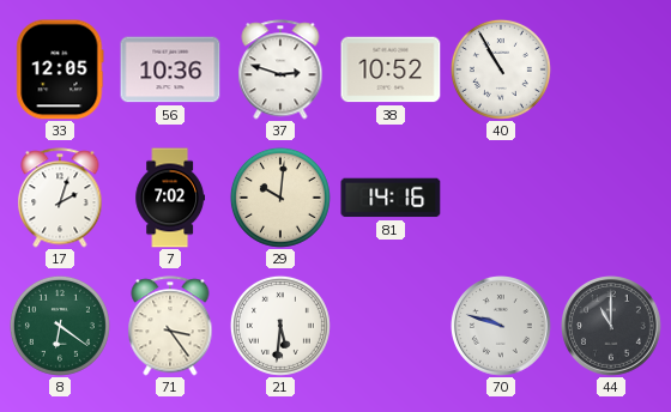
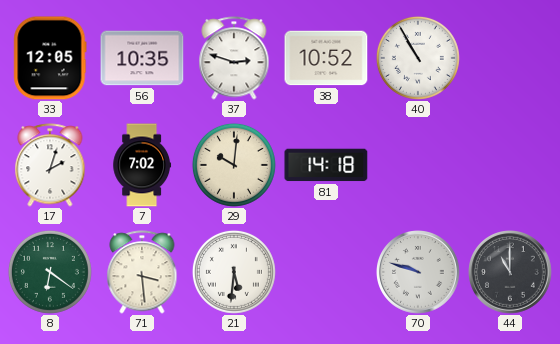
56: 10:36 -> 10:35 (142, 58)
81: 14:16 -> 14:18 (326, 165)
71: 3:24 -> 3:29 (142, 272)
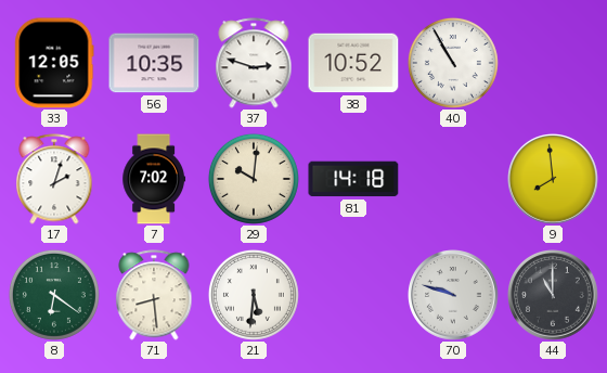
9: none -> 7:59 (554, 180)
71: 3:29 -> 8:29 (154, 295)
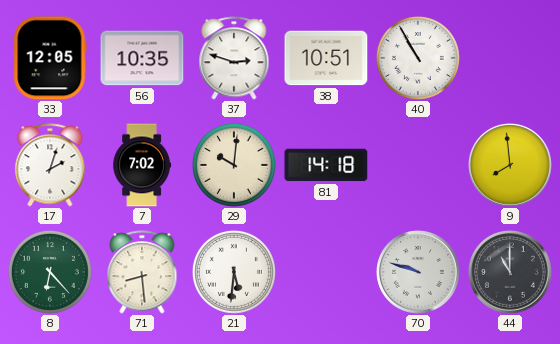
38: 10:52 -> 10:51 (326, 58)
8: 6:21 -> 6:23 (50, 272)
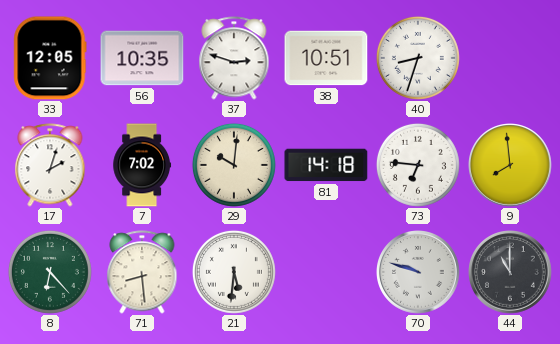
40: 10:55 -> 8:33 (418, 58)
73: none -> 6:46 (418, 165)
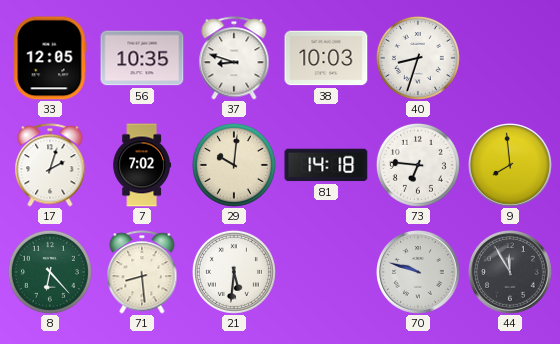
37: 2:48 -> 8:48 (234, 58)
38: 10:51 -> 10:03 (326, 58)
44: 11:00 -> 11:55 (511, 273)
